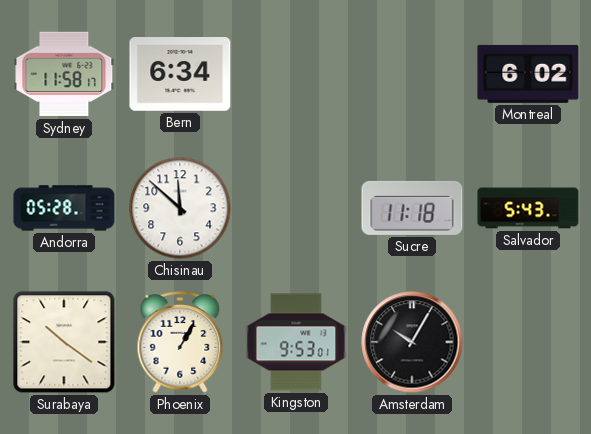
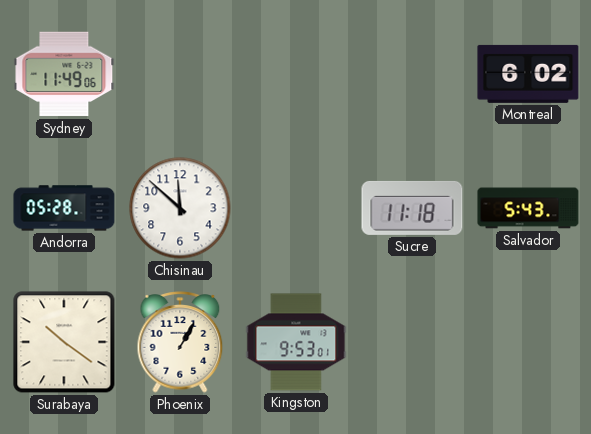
Sydney: 11:58 -> 11:49 (64, 74)
Bern: 6:34 -> none (180, 75)
Amsterdam: 10:05 -> none (412, 342)
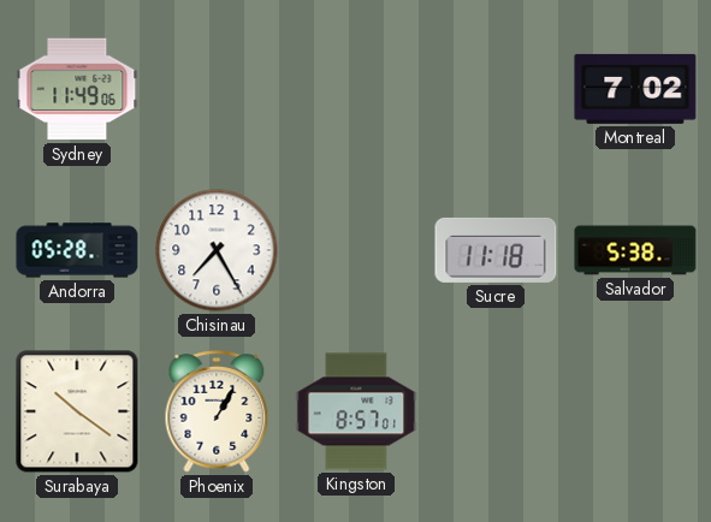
Montreal: 6:02 -> 7:02 (635, 89)
Chisinau: 11:52 -> 7:25 (217, 250)
Salvador: 5:43 -> 5:38 (635, 250)
Kingston: 9:53 -> 8:57 (356, 411)
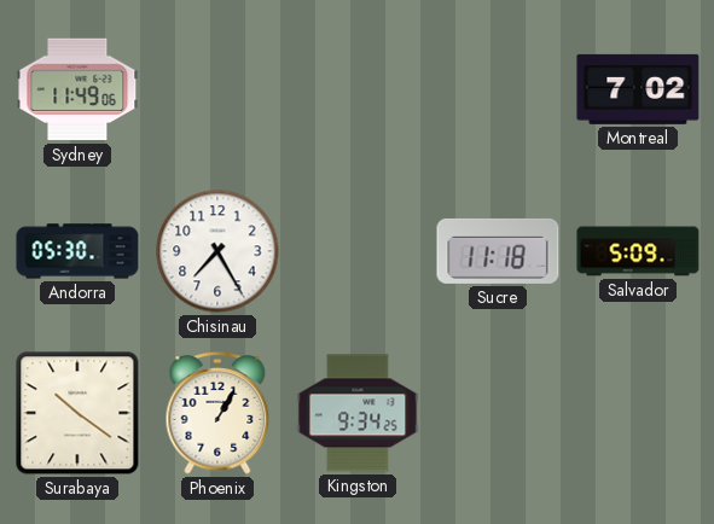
Andorra: 05:28 -> 05:30 (77, 251)
Salvador: 5:38 -> 5:09 (638, 251)
Kingston: 8:57 -> 9:34 (358, 413)
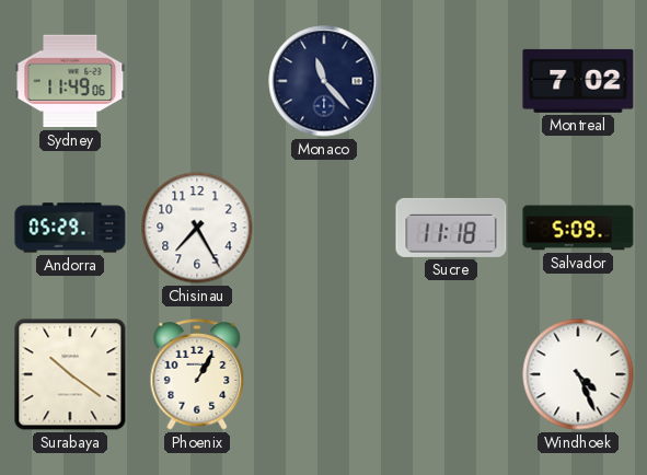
Monaco: none -> 11:23 (324, 81)
Andorra: 05:30 -> 05:29 (70, 228)
Kingston: 9:34 -> none (358, 413)
Windhoek: none -> 4:26 (578, 374)
